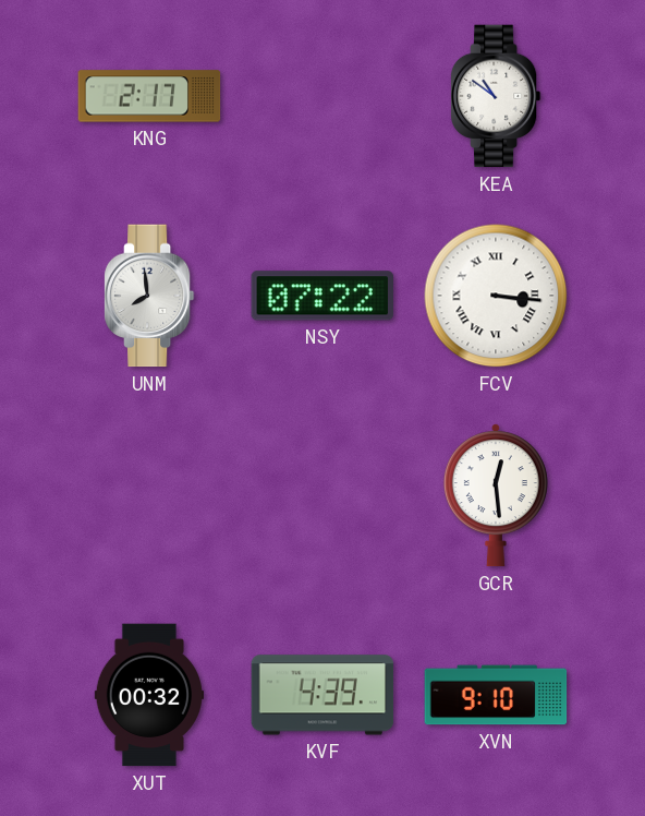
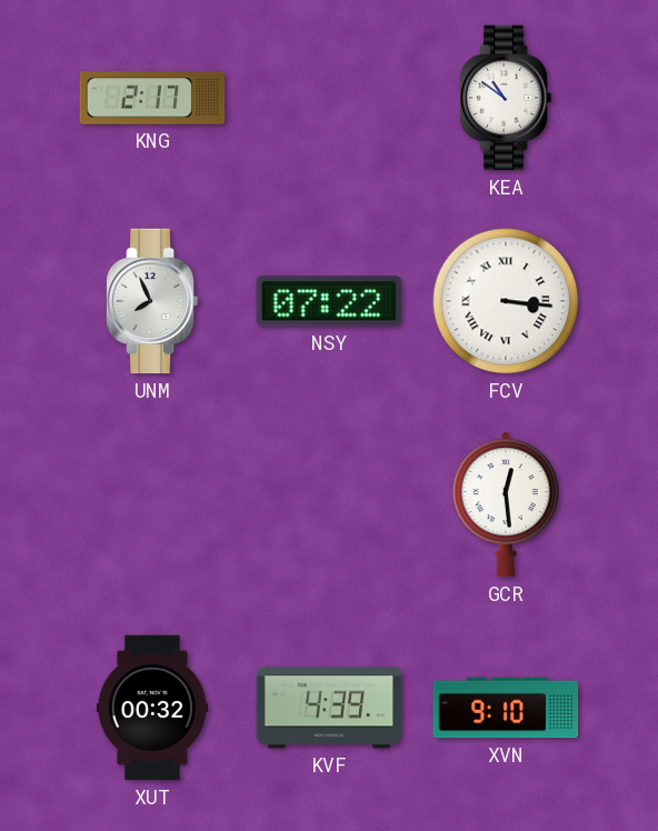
UNM: 7:59 -> 7:56 (152, 301)
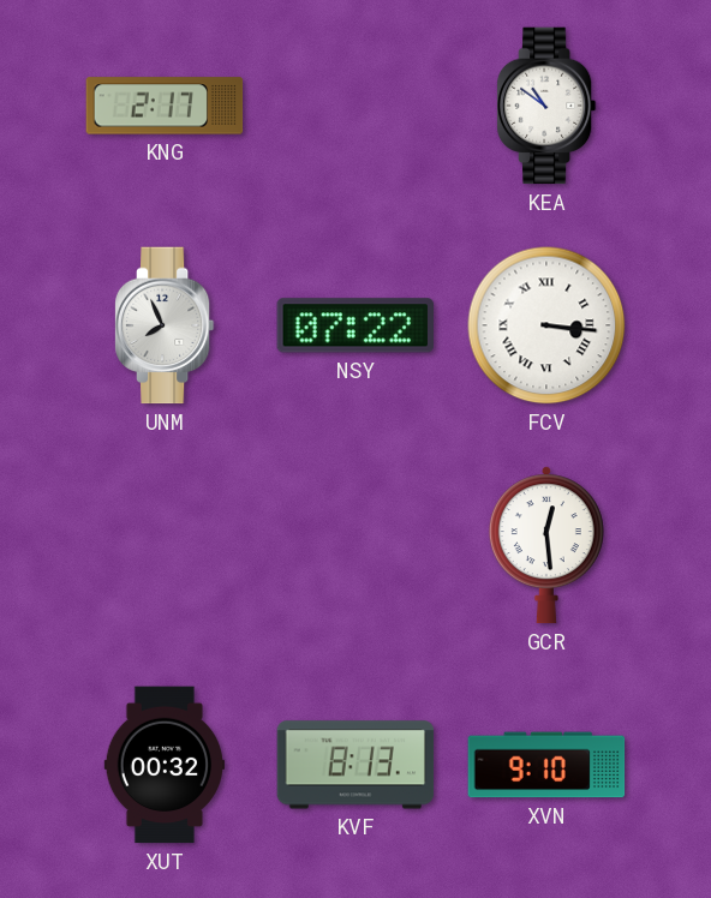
KVF: 4:39 -> 8:13 (355, 765)
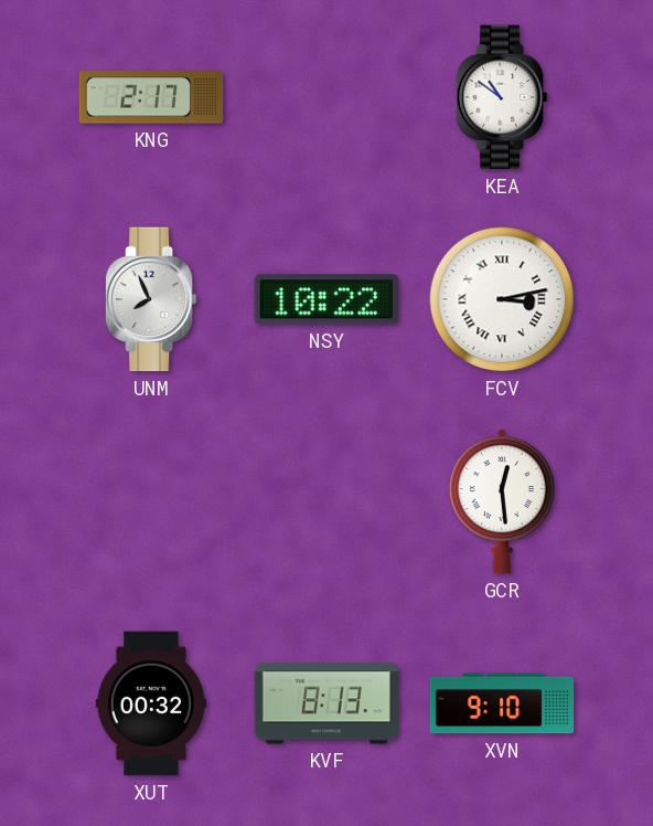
NSY: 07:22 -> 10:22 (325, 299)
FCV: 3:16 -> 3:13 (502, 299)
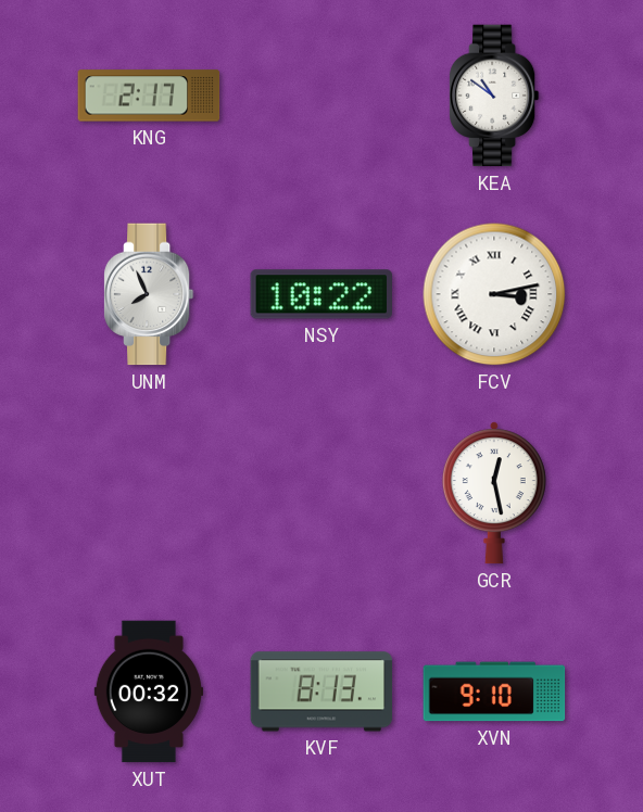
GCR: 12:29 -> 12:28 (494, 493)
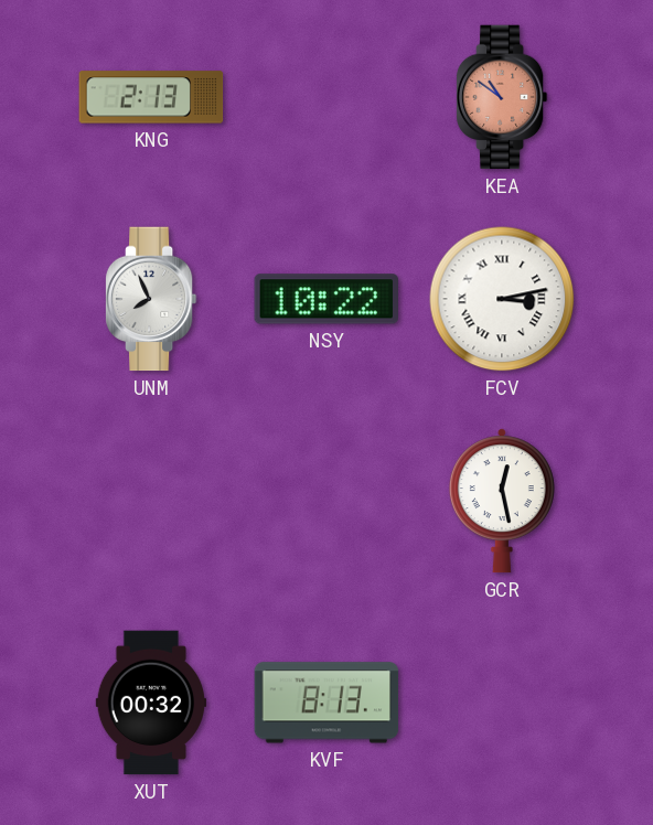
KNG: 2:17 -> 2:13 (151, 97)
KEA dial: white -> salmon (502, 97)
XVN: 9:10 -> none (494, 692)
